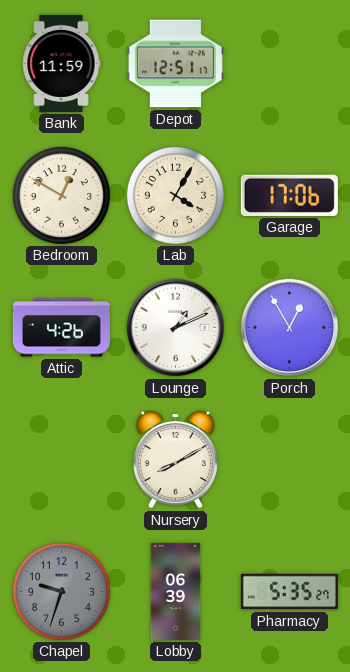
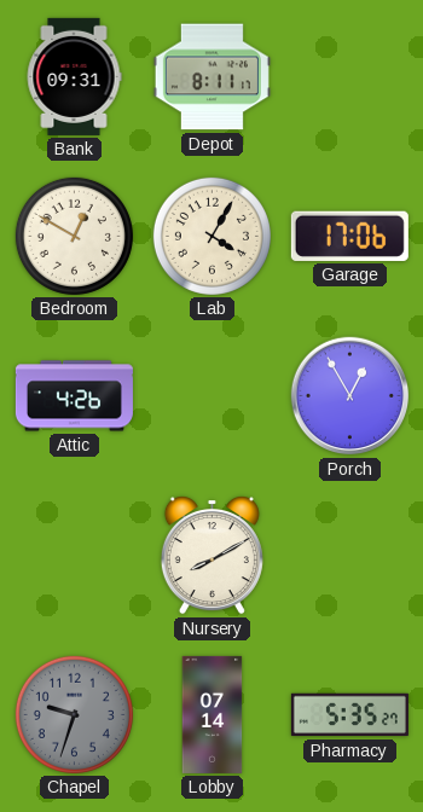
Bank: 11:59 -> 09:31 (74, 76)
Depot: 12:51 -> 8:11 (211, 77)
Lounge: 1:11 -> none (176, 328)
Lobby: 06:39 -> 07:14 (213, 714)
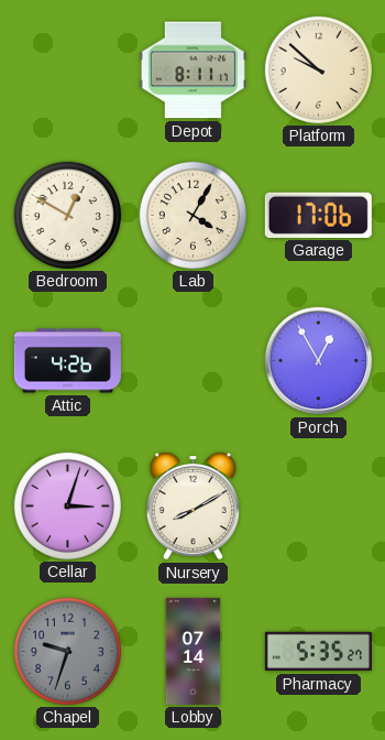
Bank: 09:31 -> none (74, 76)
Platform: none -> 9:52 (318, 69)
Cellar: none -> 3:03 (67, 505)
